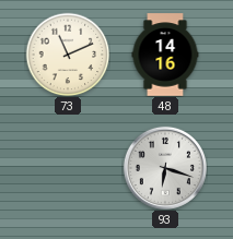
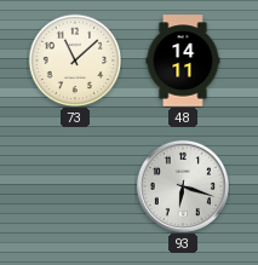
73: 11:11 -> 11:08 (75, 61)
48: 14:16 -> 14:11 (183, 61)
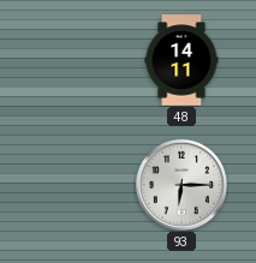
73: 11:08 -> none (75, 61)
93: 6:18 -> 6:15 (181, 185)
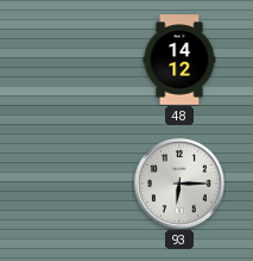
48: 14:11 -> 14:12 (179, 60)
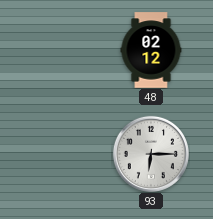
48: 14:12 -> 02:12 (151, 50)
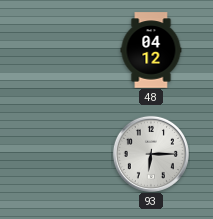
48: 02:12 -> 04:12 (151, 50)
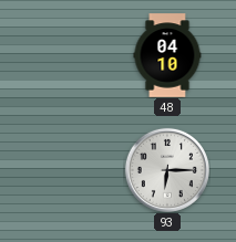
48: 04:12 -> 04:10 (167, 55)
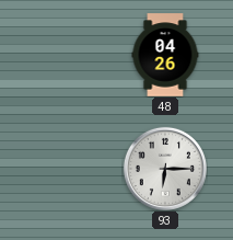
48: 04:10 -> 04:26 (165, 55)
